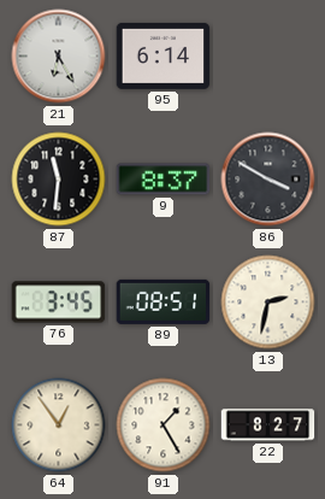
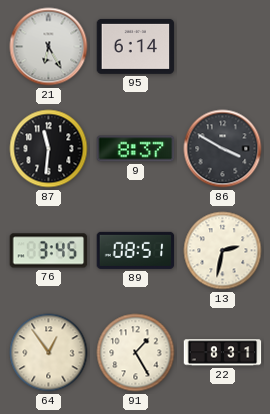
22: 8:27 -> 8:31 (223, 353)
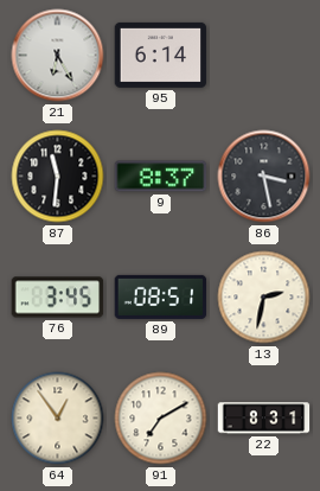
86: 3:50 -> 3:28 (264, 177)
91: 1:25 -> 7:10 (161, 419)
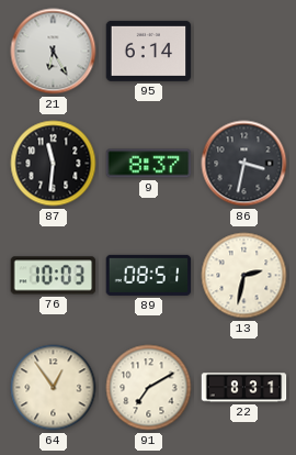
86: 3:28 -> 3:32 (244, 164)
76: 3:45 -> 10:03 (54, 276)
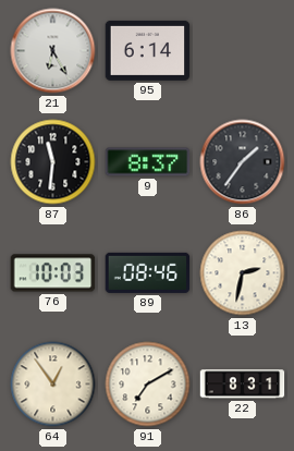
86: 3:32 -> 1:36 (243, 162)
89: 08:51 -> 08:46 (148, 272)
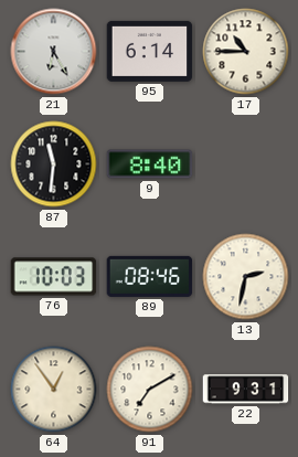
17: none -> 10:45 (246, 52)
9: 8:37 -> 8:40 (150, 164)
86: 1:36 -> none (243, 162)
22: 8:31 -> 9:31 (246, 390)
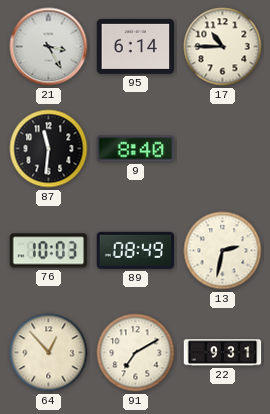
21: 6:25 -> 3:25 (49, 47)
89: 08:46 -> 08:49 (136, 250)
64: 12:54 -> 12:53 (49, 353)
